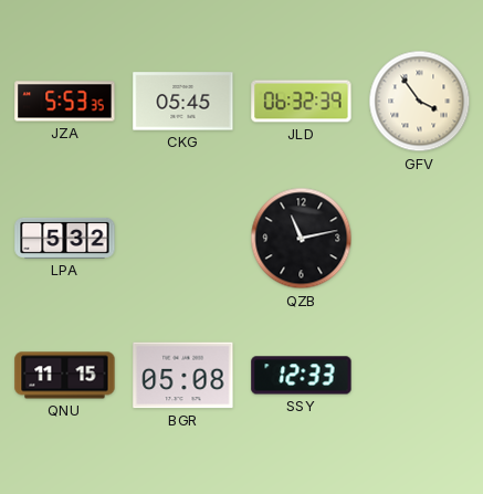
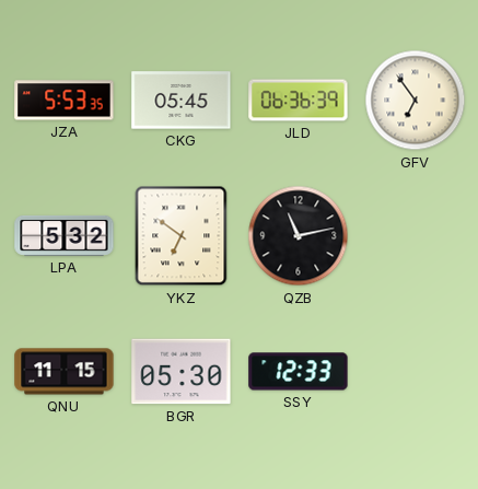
JLD: 06:32 -> 06:36 (299, 101)
GFV: 3:54 -> 6:54 (416, 101)
YKZ: none -> 6:51 (182, 236)
BGR: 05:08 -> 05:30 (182, 372)
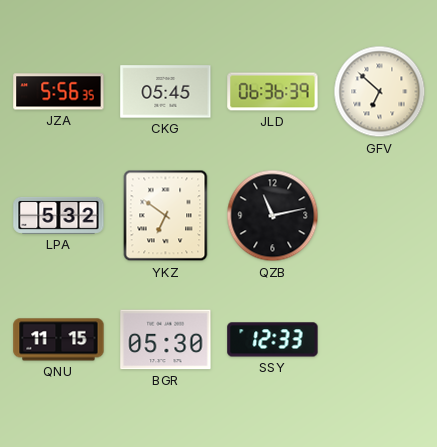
JZA: 5:53 -> 5:56 (59, 92)
GFV: 6:54 -> 6:52 (380, 92)
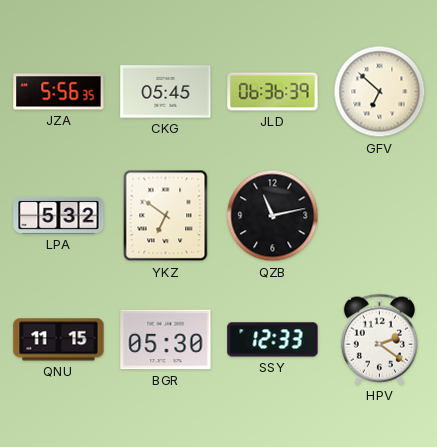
HPV: none -> 2:21 (379, 339)
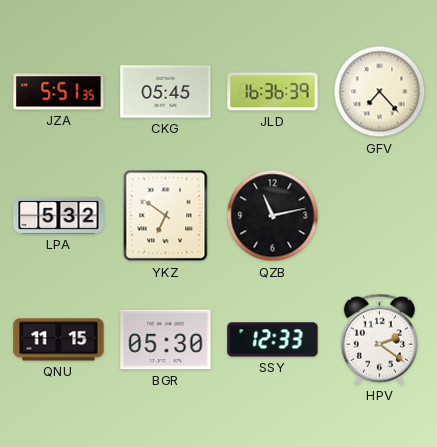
JZA: 5:56 -> 5:51 (59, 92)
JLD: 06:36 -> 16:36 (273, 92)
GFV: 6:52 -> 7:23 (380, 92)
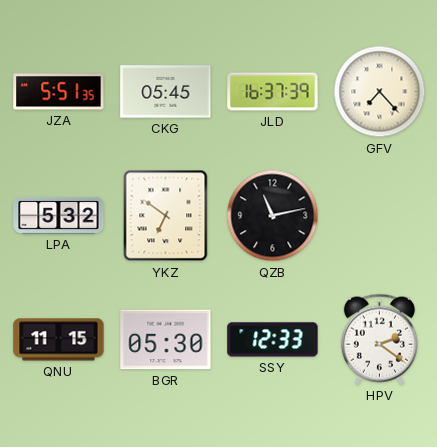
JLD: 16:36 -> 16:37 (273, 92)
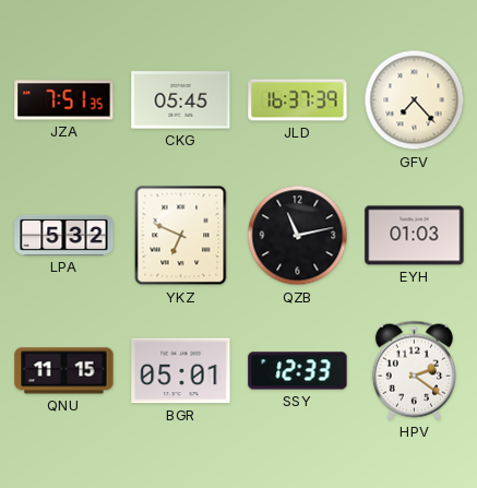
JZA: 5:51 -> 7:51 (64, 100)
YKZ: 6:51 -> 6:49 (181, 236)
EYH: none -> 01:03 (415, 236)
BGR: 05:30 -> 05:01 (181, 371)
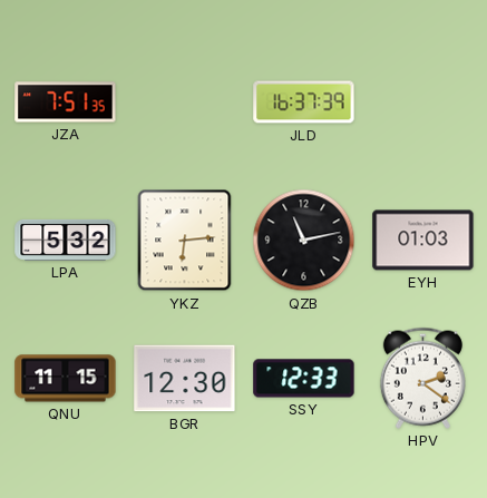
CKG: 05:45 -> none (181, 100)
GFV: 7:23 -> none (415, 100)
YKZ: 6:49 -> 6:14 (185, 241)
BGR: 05:01 -> 12:30 (185, 379)
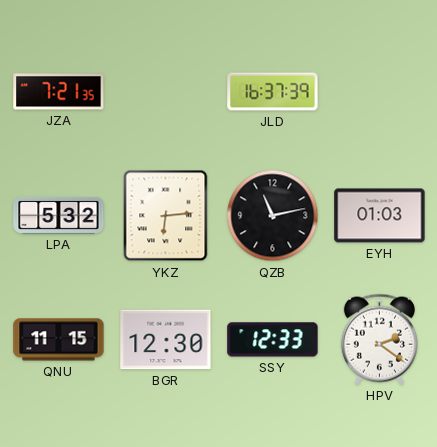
JZA: 7:51 -> 7:21 (59, 92)
